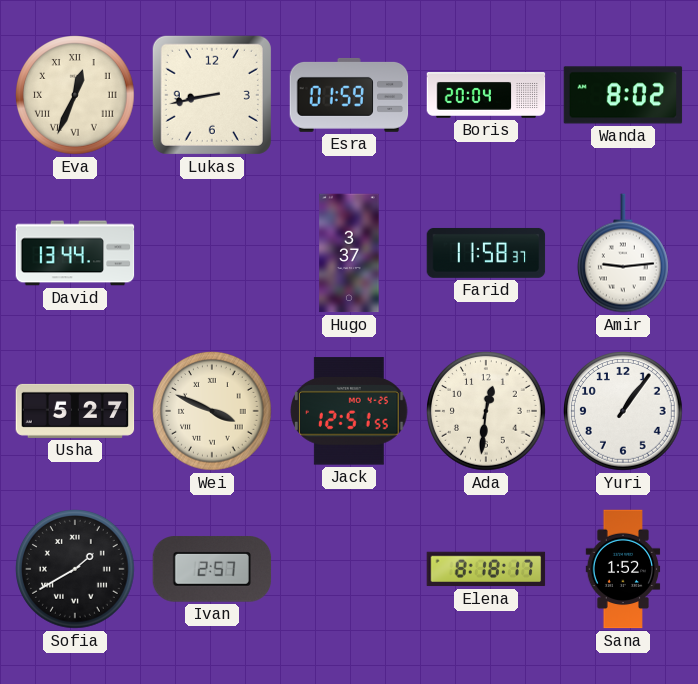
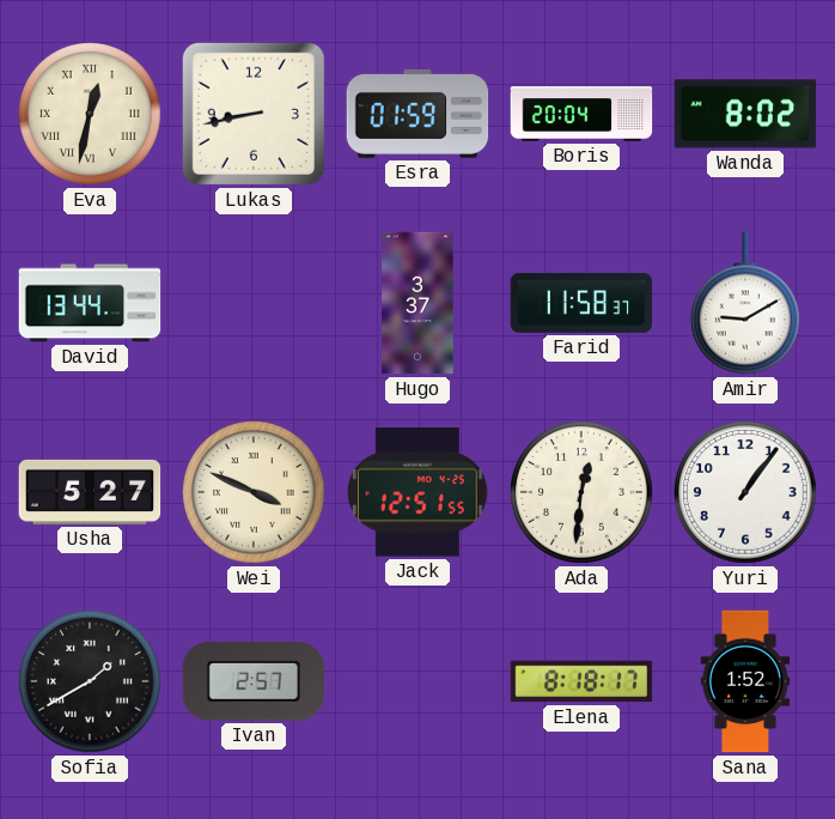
Eva: 12:34 -> 12:32 (91, 115)
Amir: 9:14 -> 9:10 (745, 303)
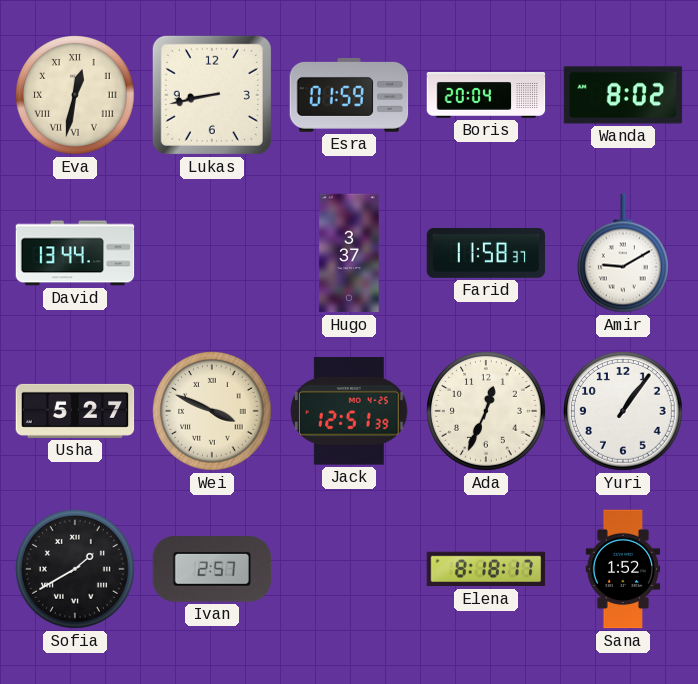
Jack: 12:51:55 -> 12:51:39 (349, 411)
Ada: 12:31 -> 12:34 (487, 412)
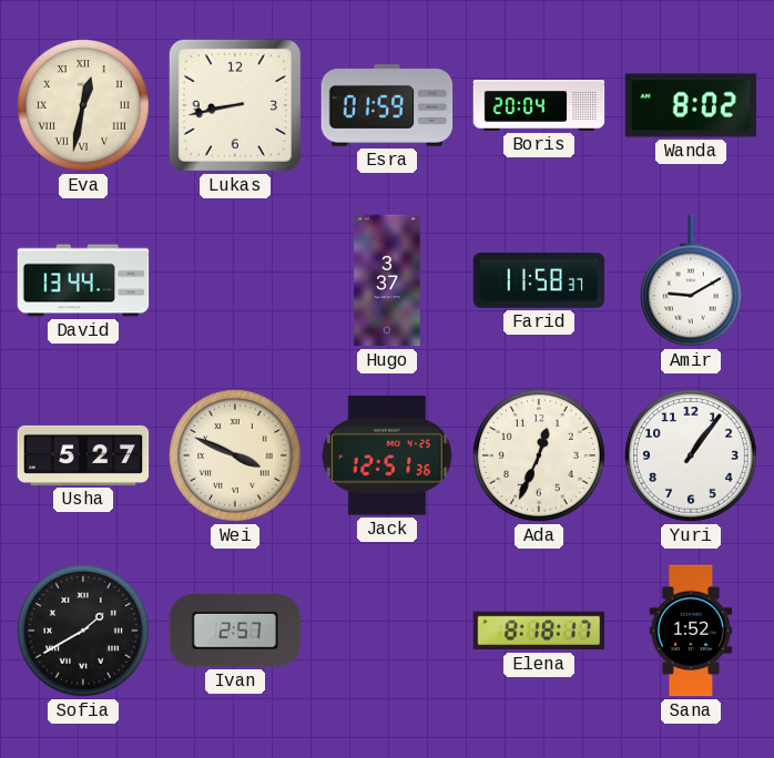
Jack: 12:51:39 -> 12:51:36 (387, 455)
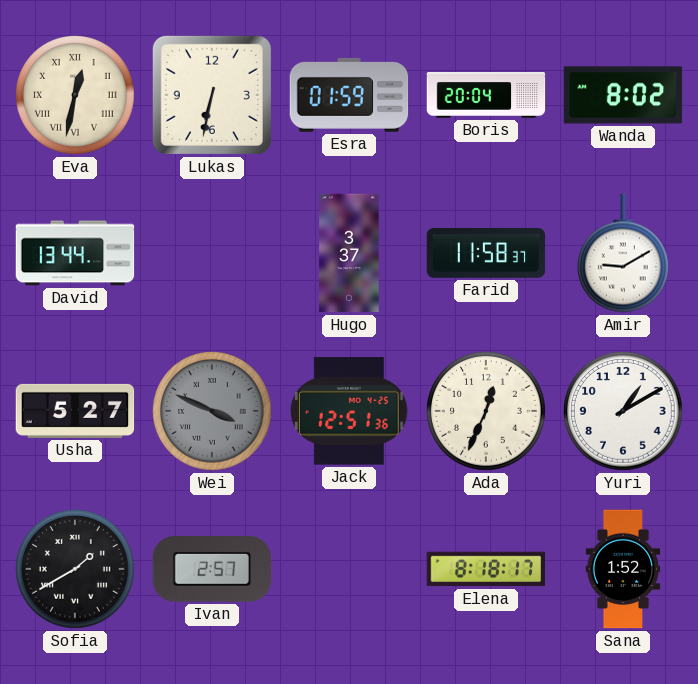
Lukas: 8:43 -> 6:32 (212, 95)
Wei dial: cream -> grey (213, 412)
Yuri: 1:06 -> 1:10 (624, 412)
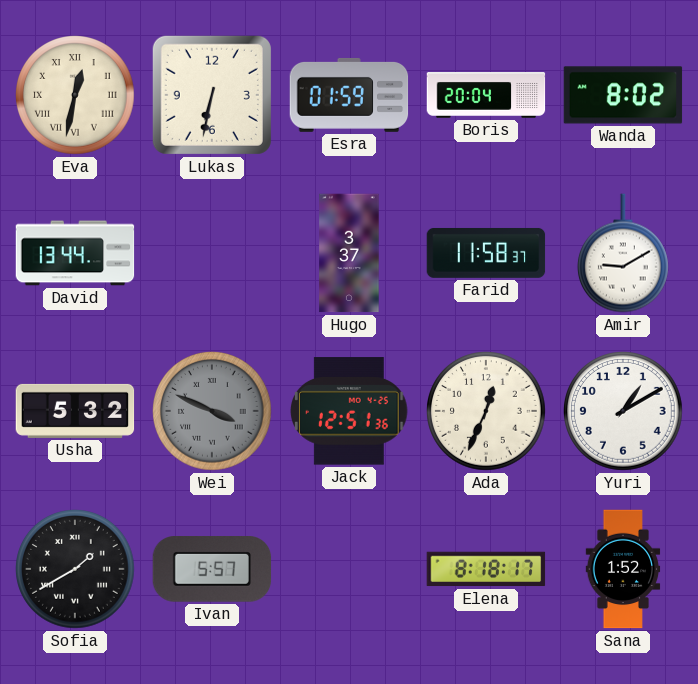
Usha: 5:27 -> 5:32 (75, 411)
Ivan: 2:57 -> 5:57 (212, 569)
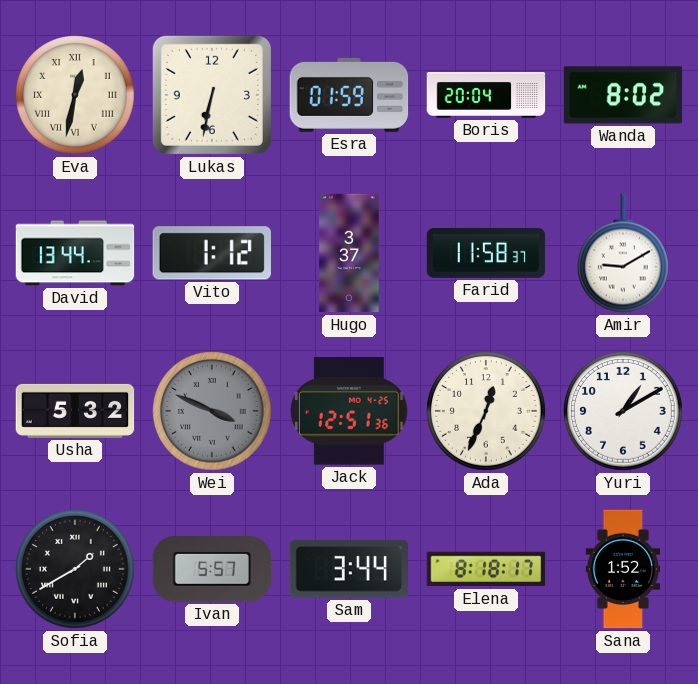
Vito: none -> 1:12 (212, 253)
Sam: none -> 3:44 (348, 569)
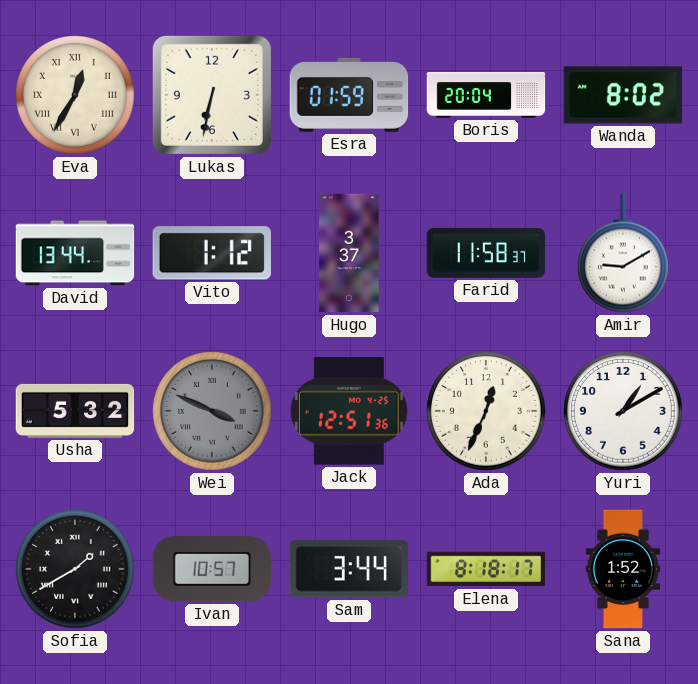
Eva: 12:32 -> 12:35 (76, 96)
Ivan: 5:57 -> 10:57 (212, 569)
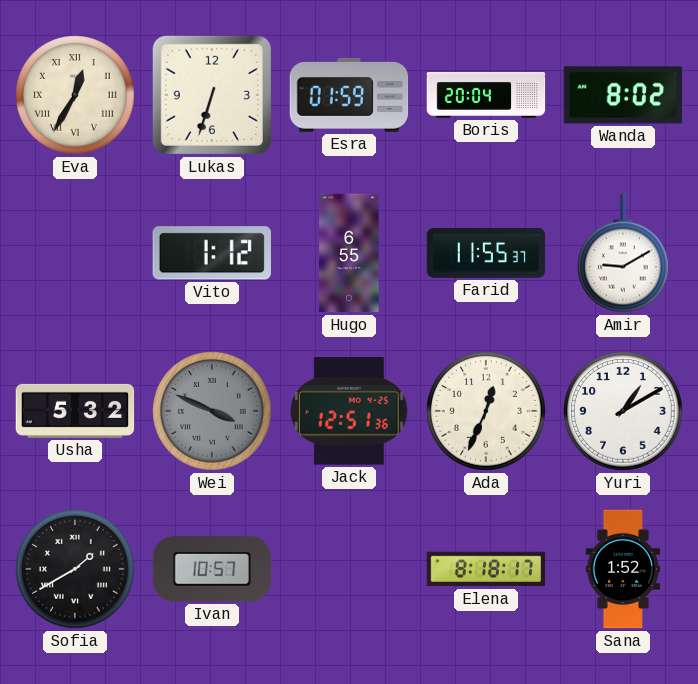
Lukas: 6:32 -> 6:33 (212, 95)
David: 13:44 -> none (75, 253)
Hugo: 3:37 -> 6:55 (349, 253)
Farid: 11:58 -> 11:55 (486, 253)
Sam: 3:44 -> none (348, 569)
